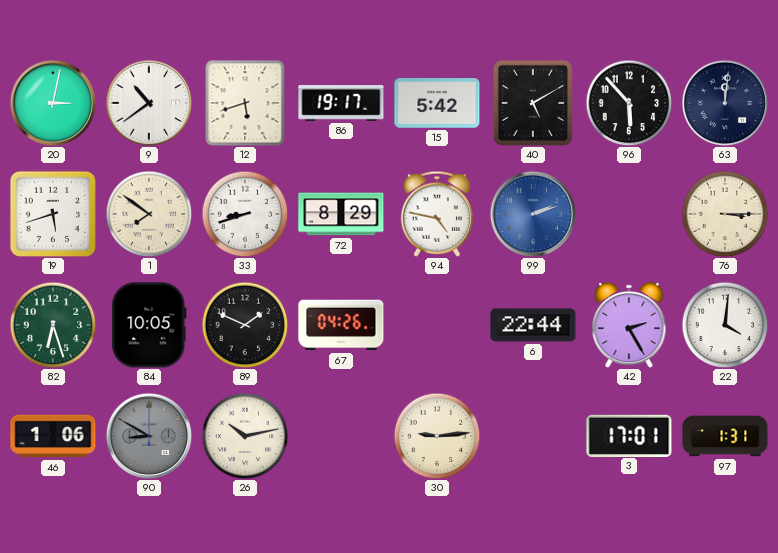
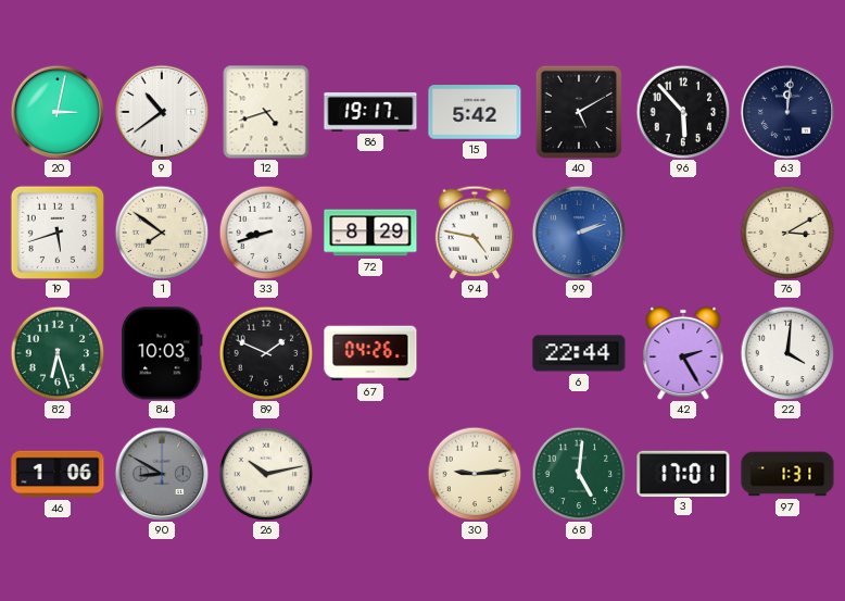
12: 5:42 -> 4:42 (266, 112)
76: 3:15 -> 3:10 (787, 233)
84: 10:05 -> 10:03 (162, 353)
68: none -> 5:01 (579, 474)
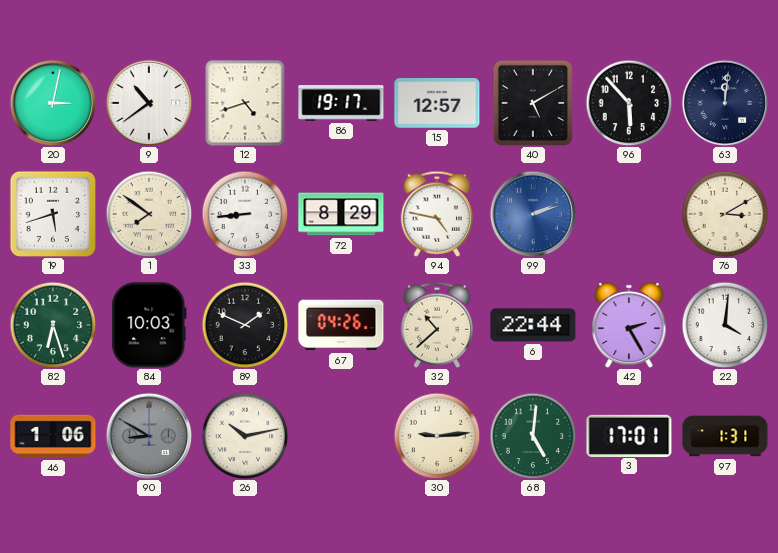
15: 5:42 -> 12:57 (437, 103)
33: 8:42 -> 8:44 (245, 214)
32: none -> 10:38 (437, 325)
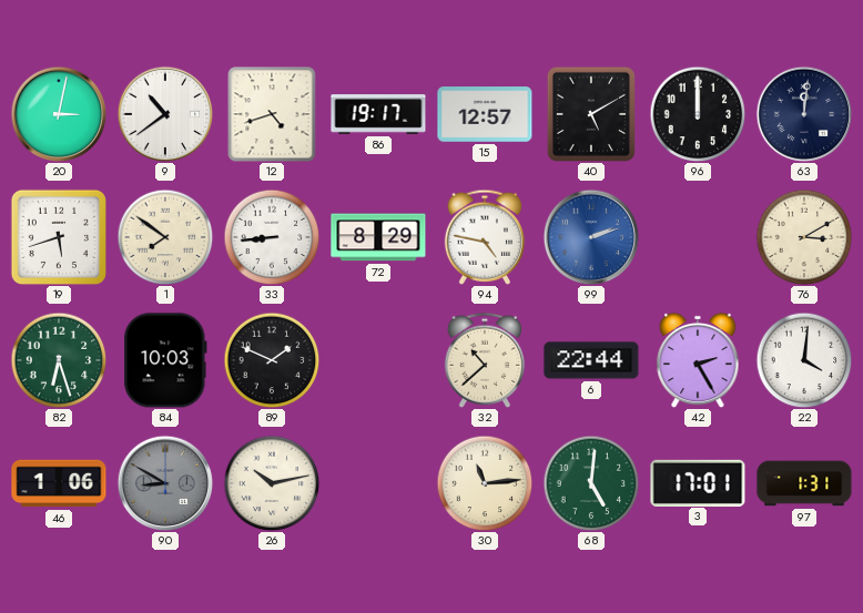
96: 5:53 -> 12:00 (698, 114)
67: 04:26 -> none (341, 325)
30: 9:14 -> 11:14 (485, 483)
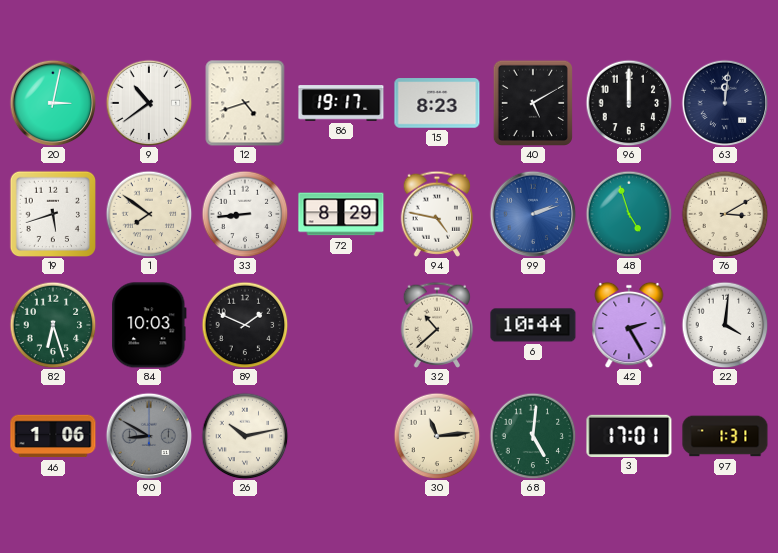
15: 12:57 -> 8:23 (437, 103)
48: none -> 4:57 (629, 214)
6: 22:44 -> 10:44 (533, 325)
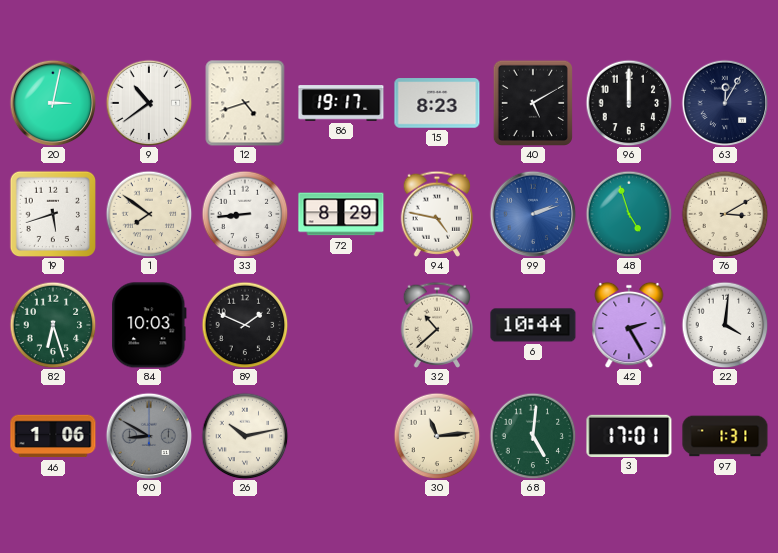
63: 12:01 -> 12:05 (725, 103)
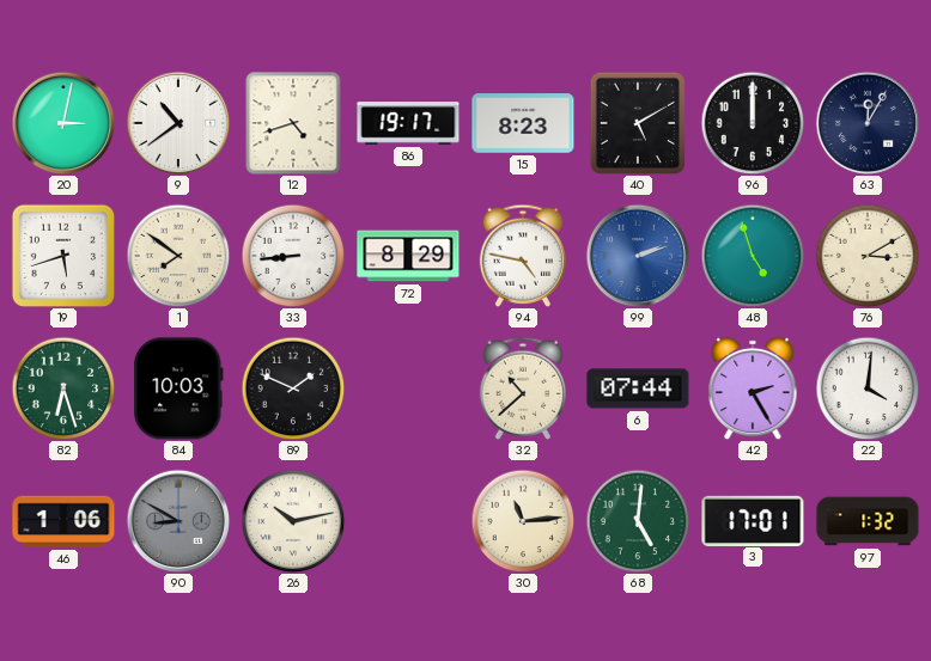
6: 10:44 -> 07:44 (638, 388)
97: 1:31 -> 1:32 (868, 521)
